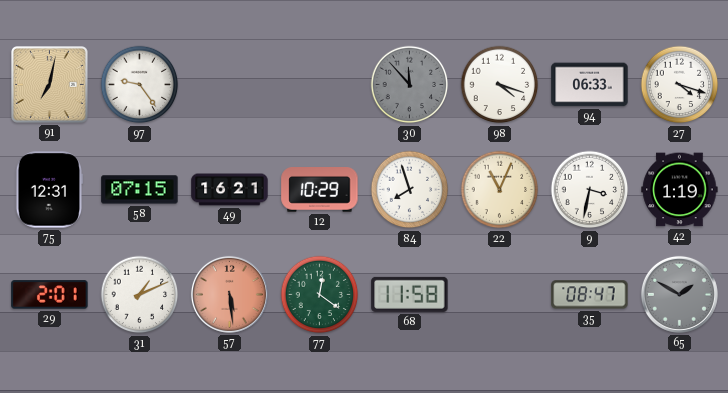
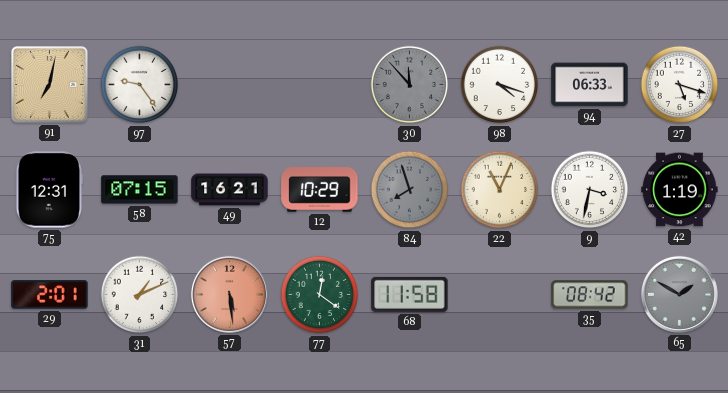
27: 4:18 -> 5:18 (680, 85)
84 dial: white -> grey (410, 190)
35: 08:47 -> 08:42 (590, 295)
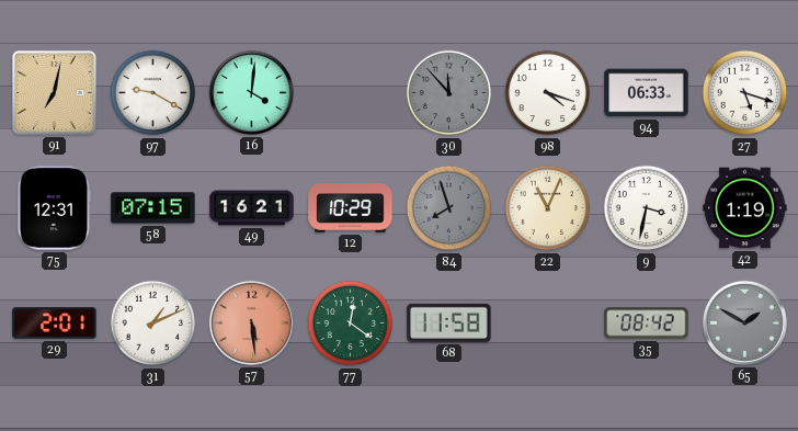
97: 9:24 -> 9:20 (153, 93)
16: none -> 4:01 (251, 92)
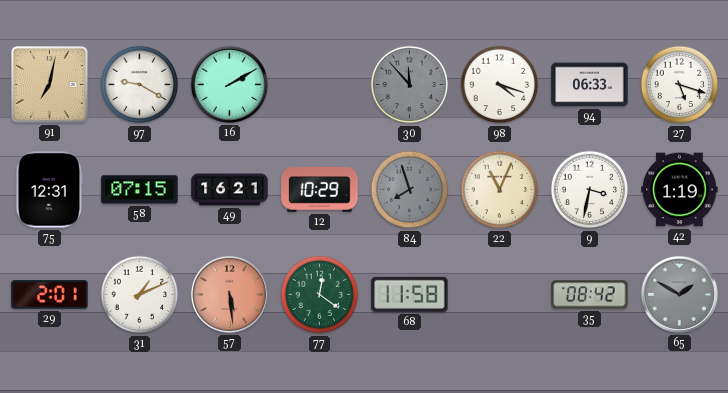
16: 4:01 -> 2:10 (229, 84)
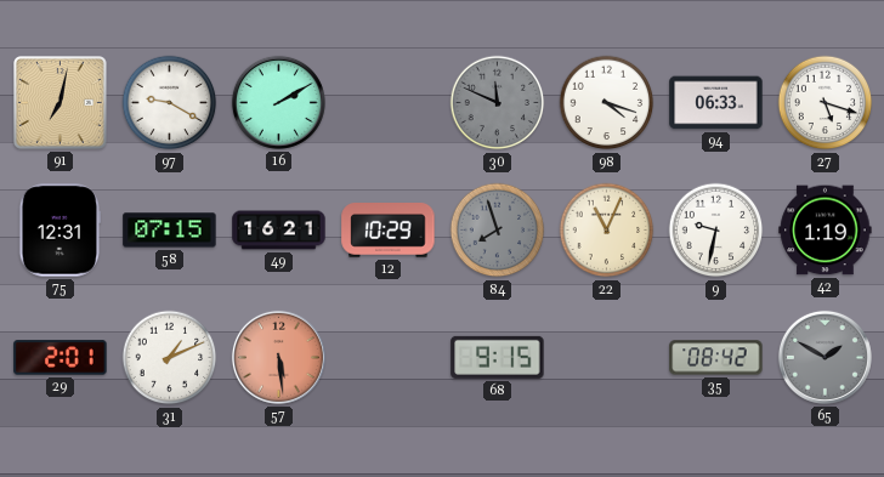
30: 11:53 -> 11:49 (498, 103)
9: 3:32 -> 9:32 (716, 231)
77: 12:21 -> none (320, 295)
68: 11:58 -> 9:15 (498, 357)
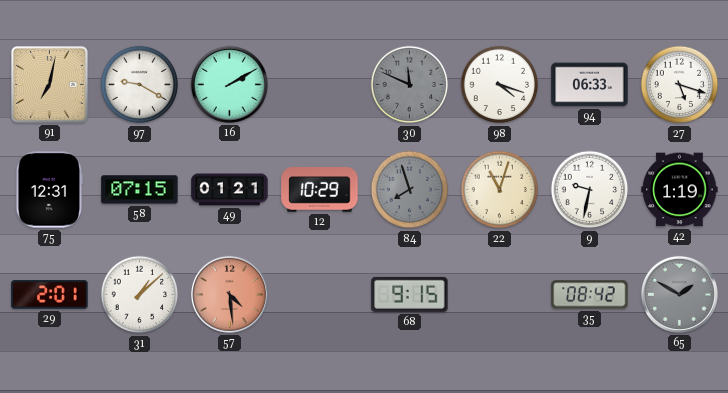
49: 16:21 -> 01:21 (230, 190)
22: 11:04 -> 11:03 (500, 190)
31: 1:11 -> 1:08 (140, 295)
57: 5:29 -> 4:29 (229, 294)
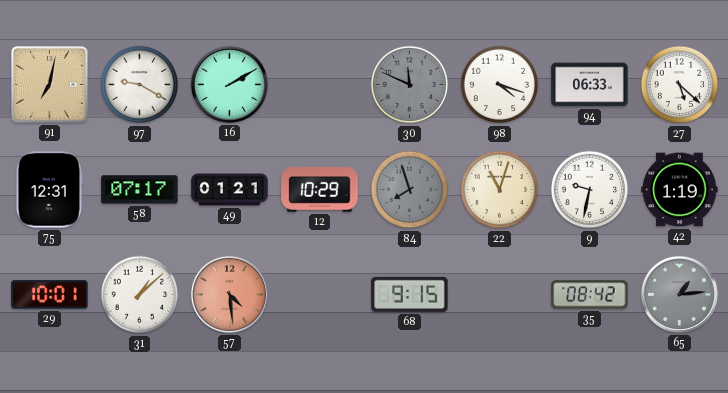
27: 5:18 -> 5:22 (680, 85)
58: 07:15 -> 07:17 (140, 190)
29: 2:01 -> 10:01 (50, 295)
65: 1:50 -> 1:14 (679, 294)
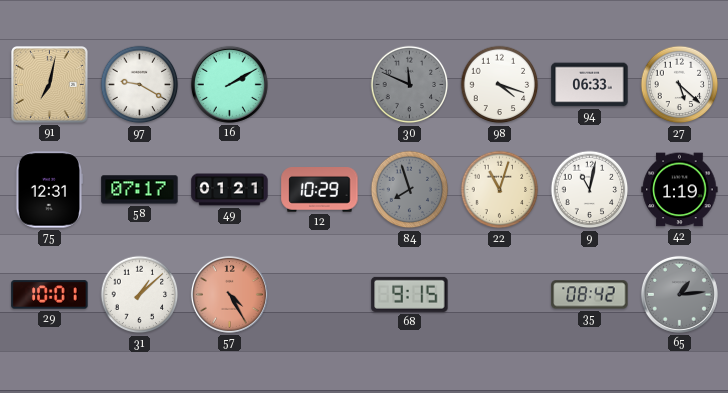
9: 9:32 -> 11:02 (590, 190)
57: 4:29 -> 4:25 (229, 294)
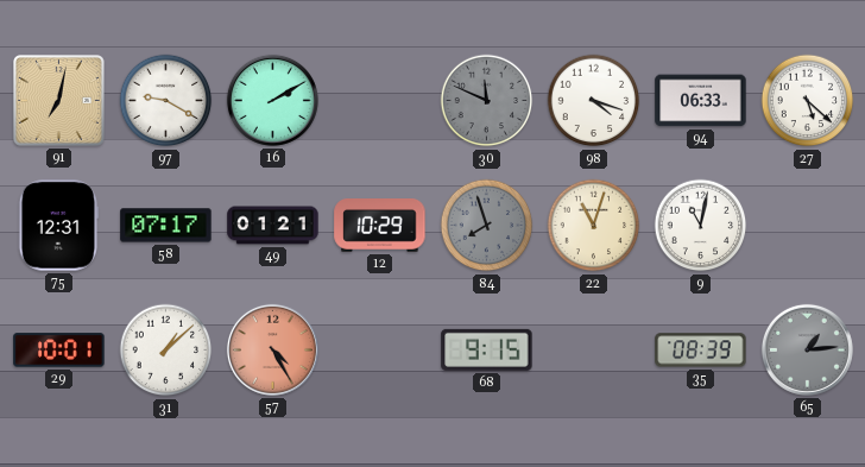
42: 1:19 -> none (680, 190)
35: 08:42 -> 08:39 (701, 351)
